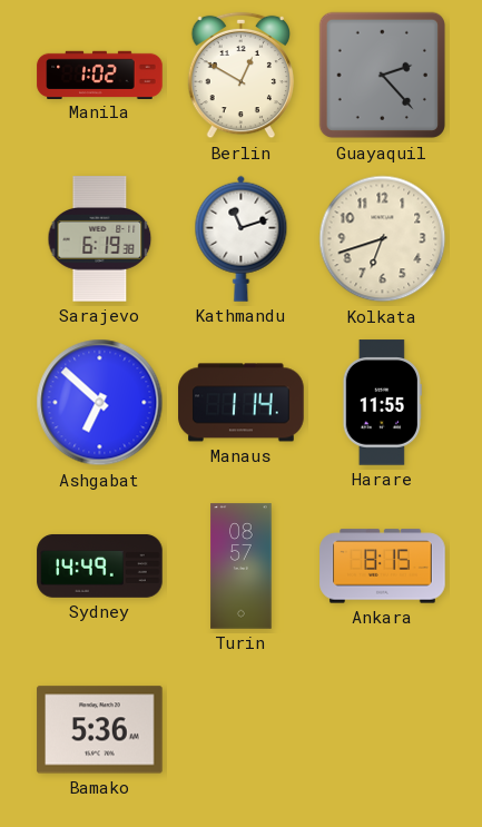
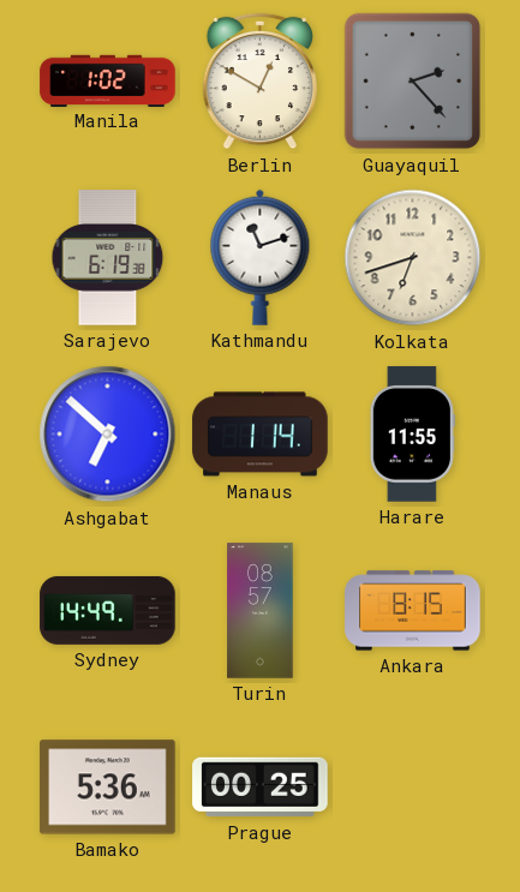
Prague: none -> 00:25 (261, 788)
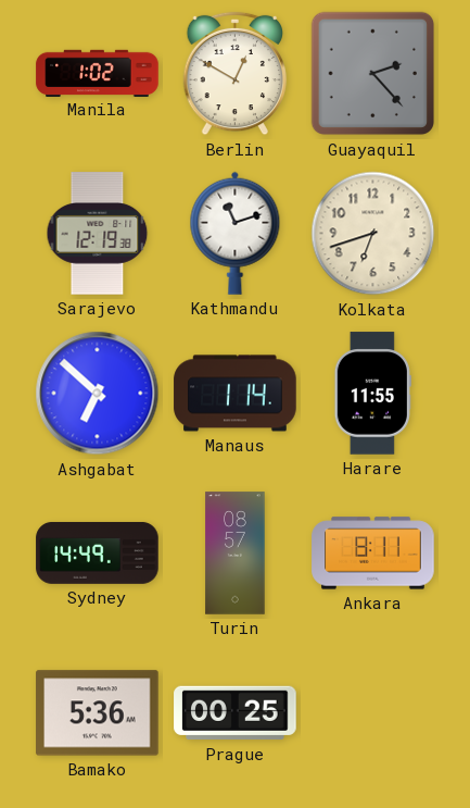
Sarajevo: 6:19 -> 12:19 (98, 234)
Ankara: 8:15 -> 8:11 (373, 554)
